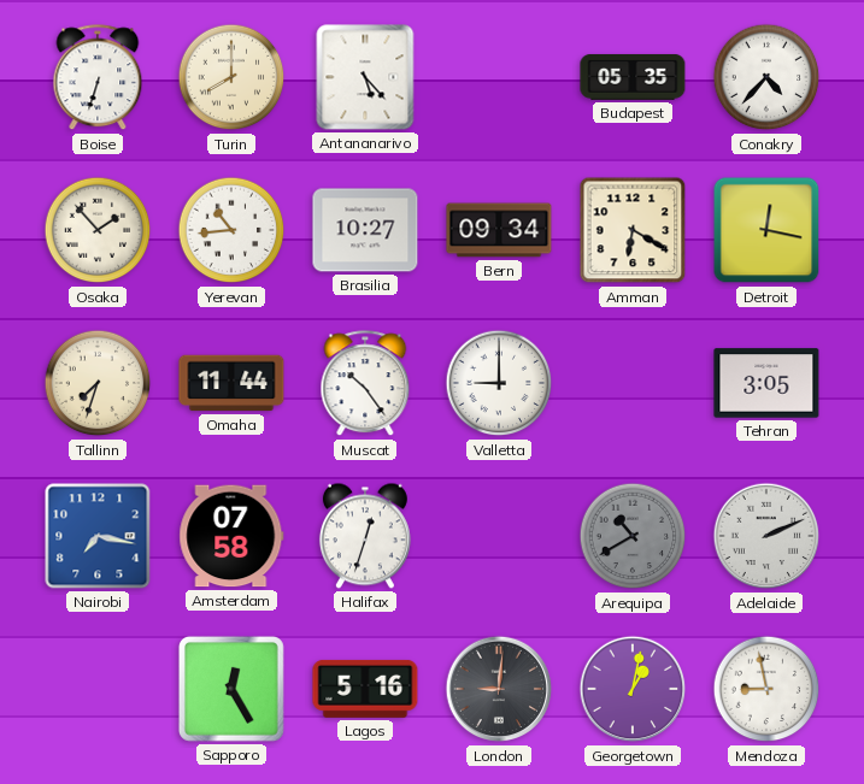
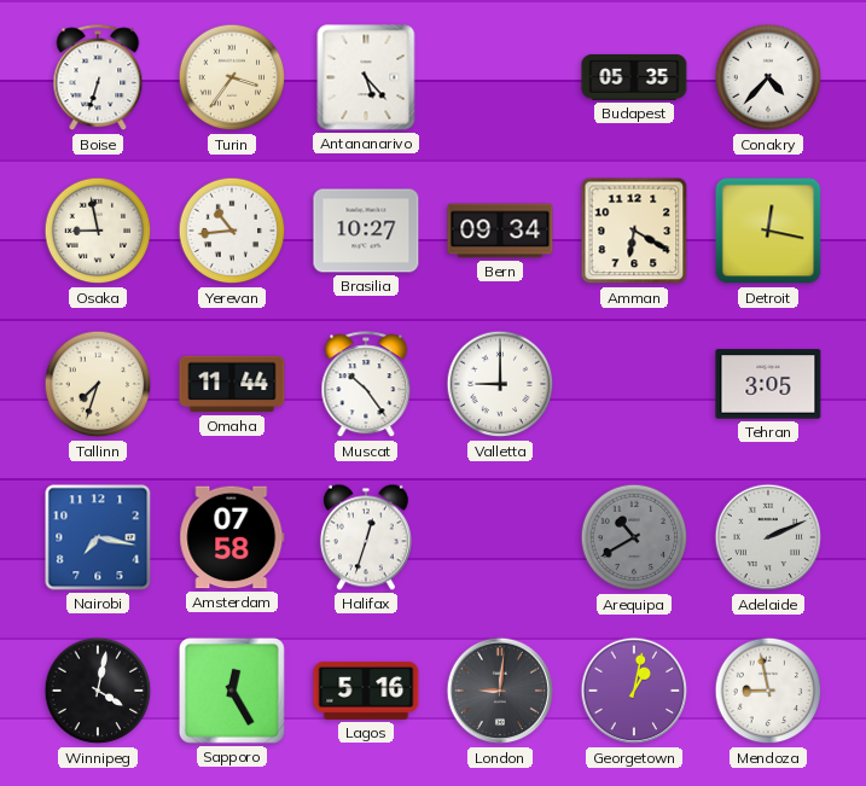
Turin: 8:00 -> 3:36 (232, 77)
Osaka: 1:53 -> 8:58 (98, 231)
Winnipeg: none -> 4:02 (98, 691)
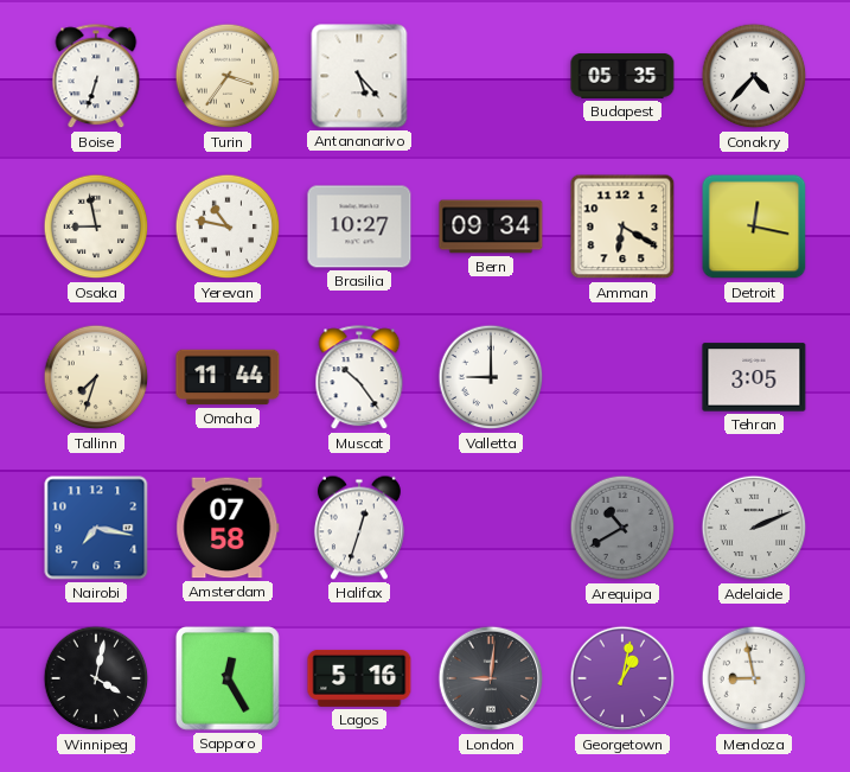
Yerevan: 10:44 -> 10:47 (228, 227)
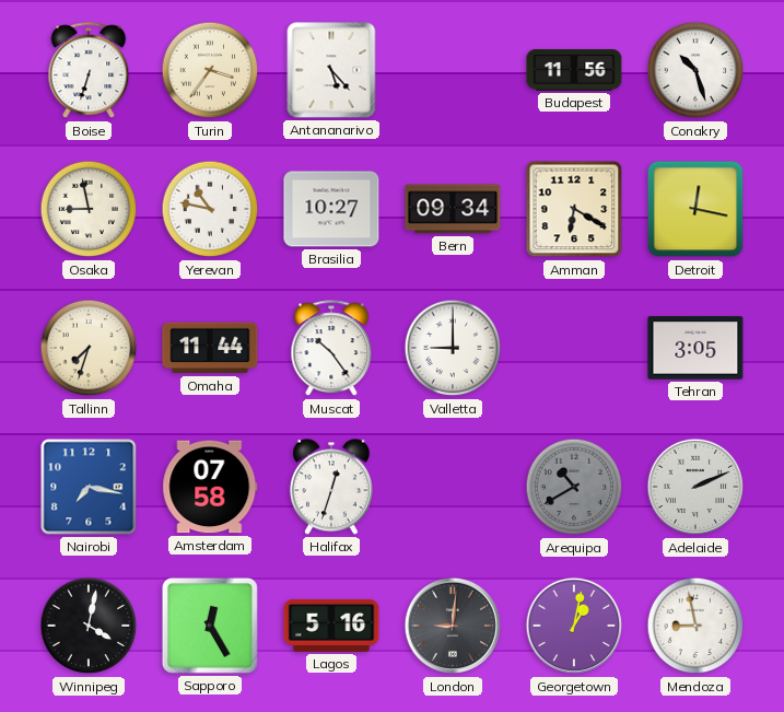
Budapest: 05:35 -> 11:56 (574, 70)
Conakry: 4:37 -> 10:27 (695, 70)
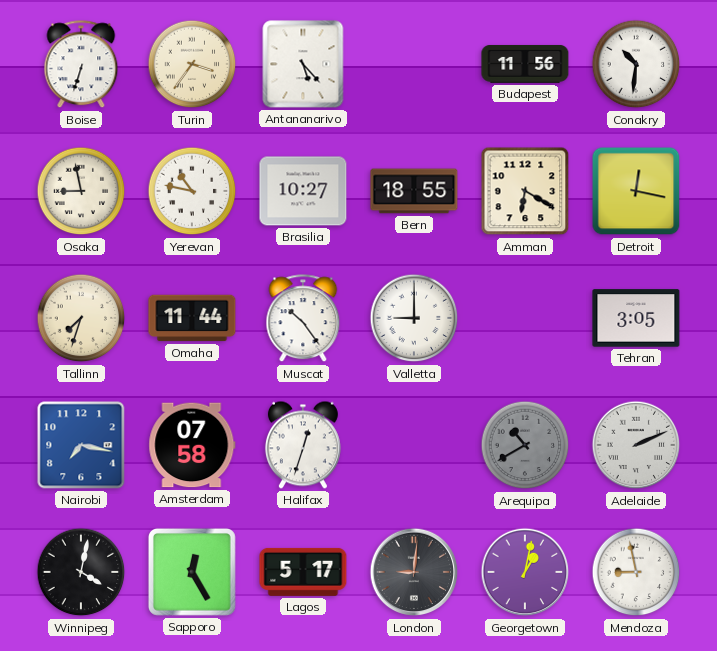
Conakry: 10:27 -> 10:31 (636, 64)
Bern: 09:34 -> 18:55 (414, 191)
Lagos: 5:16 -> 5:17 (303, 572)
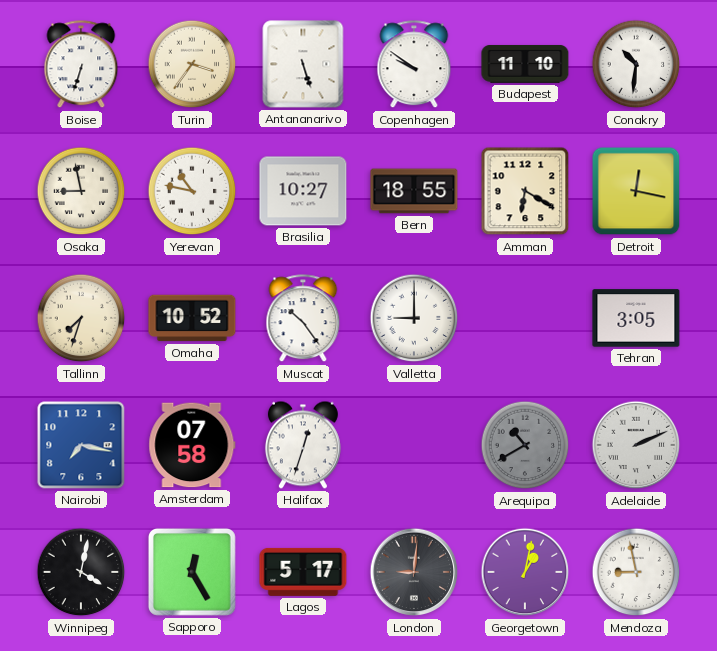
Antananarivo: 5:23 -> 5:27 (303, 64)
Copenhagen: none -> 9:51 (414, 65)
Budapest: 11:56 -> 11:10 (525, 64)
Omaha: 11:44 -> 10:52 (192, 318)
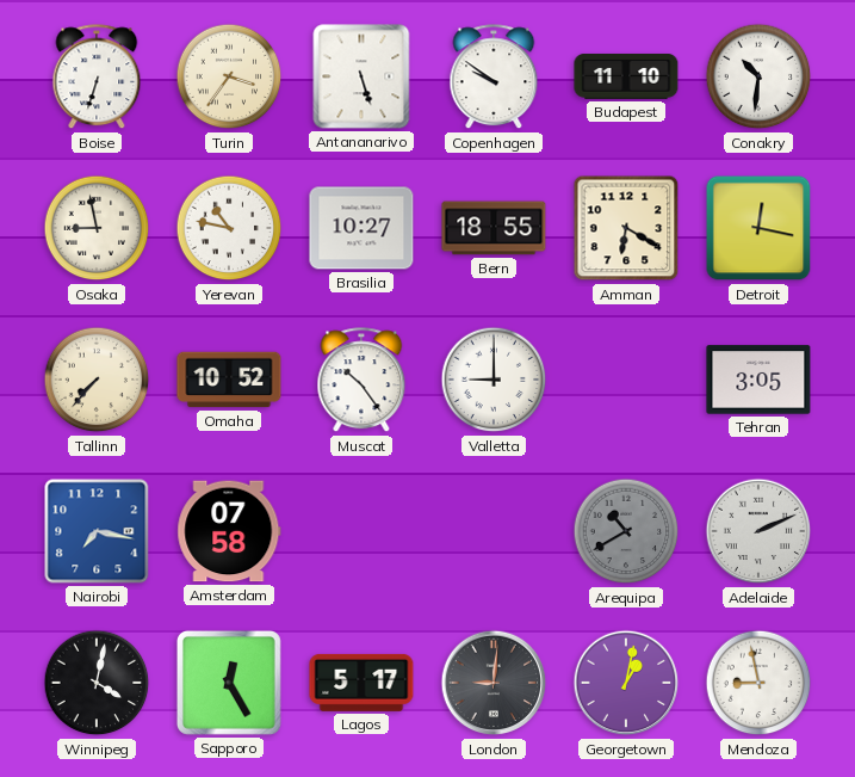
Tallinn: 7:33 -> 7:37 (97, 380)
Halifax: 12:33 -> none (303, 445)
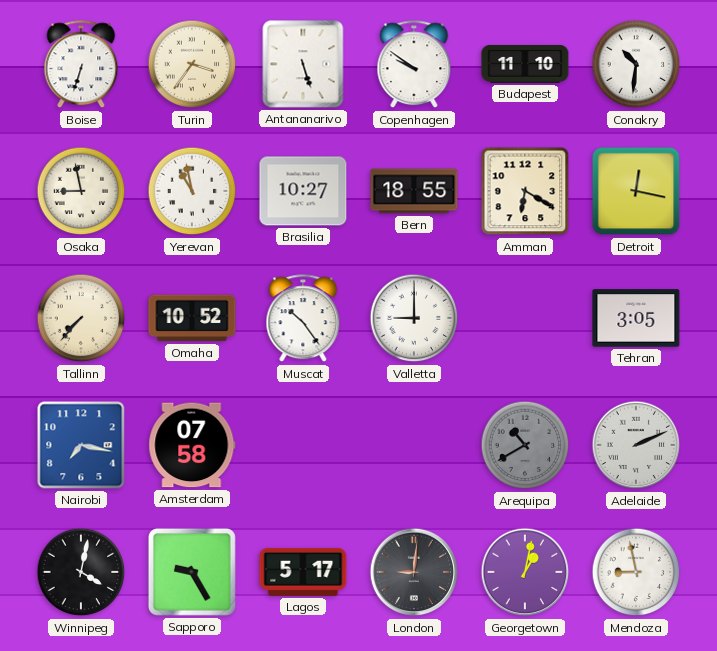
Yerevan: 10:47 -> 10:58 (192, 191)
Sapporo: 12:25 -> 9:25 (192, 572)
